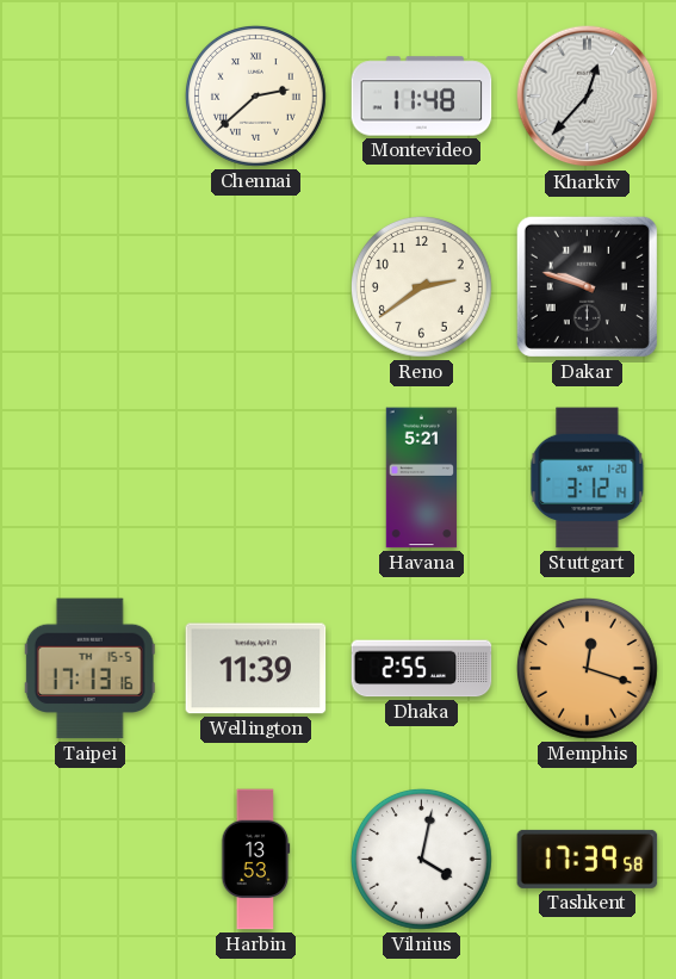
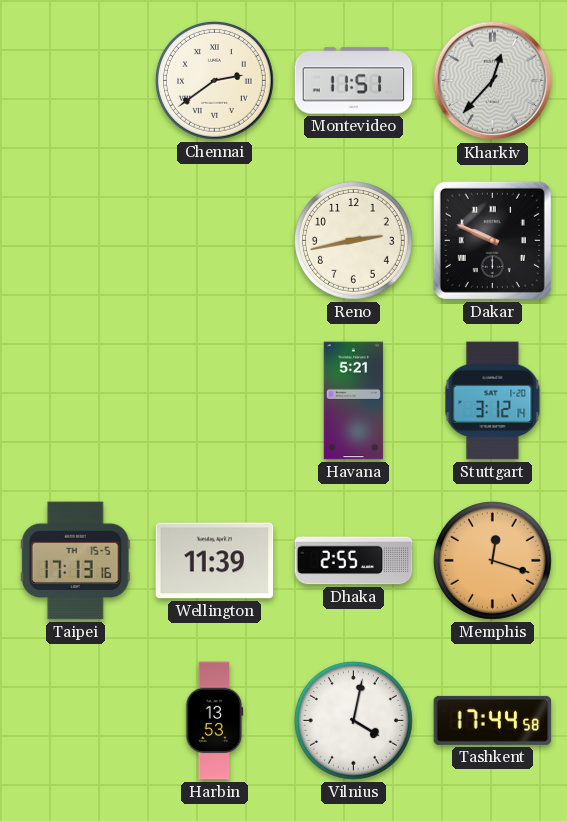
Chennai: 2:38 -> 2:39 (214, 80)
Montevideo: 11:48 -> 11:51 (354, 81)
Reno: 2:39 -> 2:43 (353, 240)
Dakar: 9:48 -> 9:49 (492, 240)
Tashkent: 17:39 -> 17:44 (493, 720)
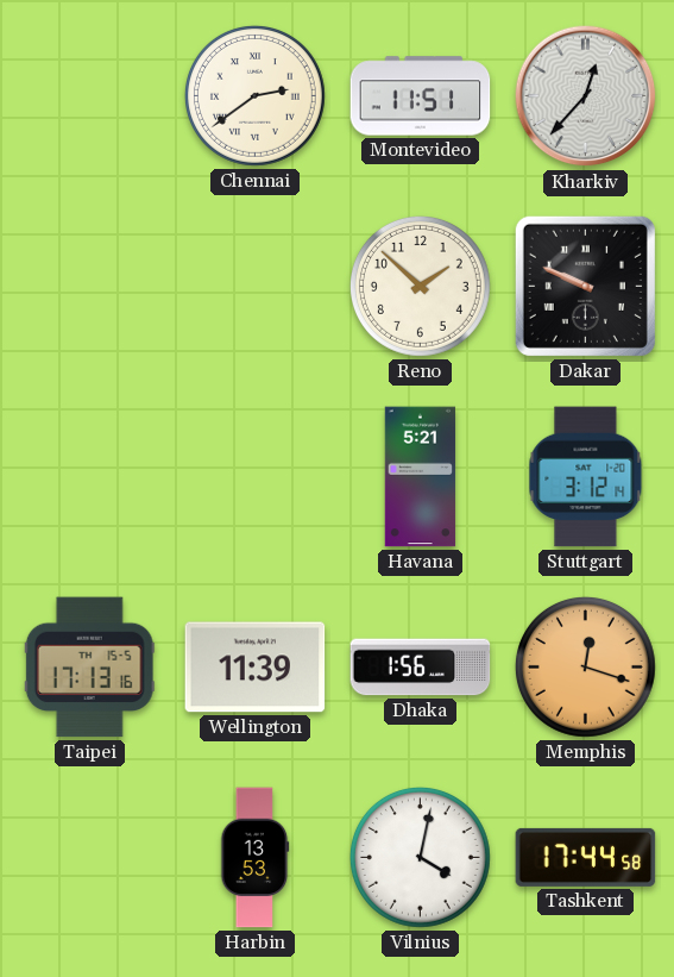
Reno: 2:43 -> 1:52 (420, 286)
Dhaka: 2:55 -> 1:56 (421, 668)
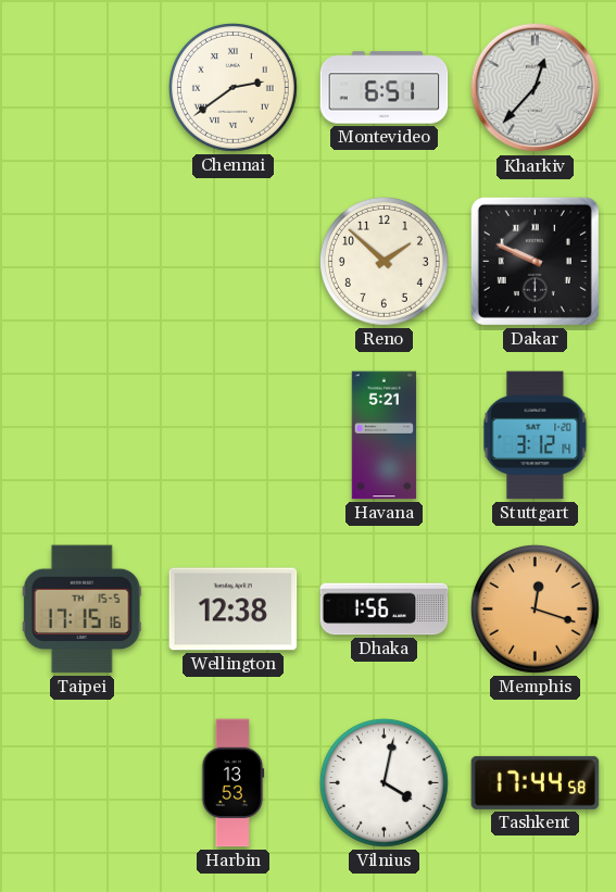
Montevideo: 11:51 -> 6:51 (385, 88)
Taipei: 17:13 -> 17:15 (81, 610)
Wellington: 11:39 -> 12:38 (234, 610)
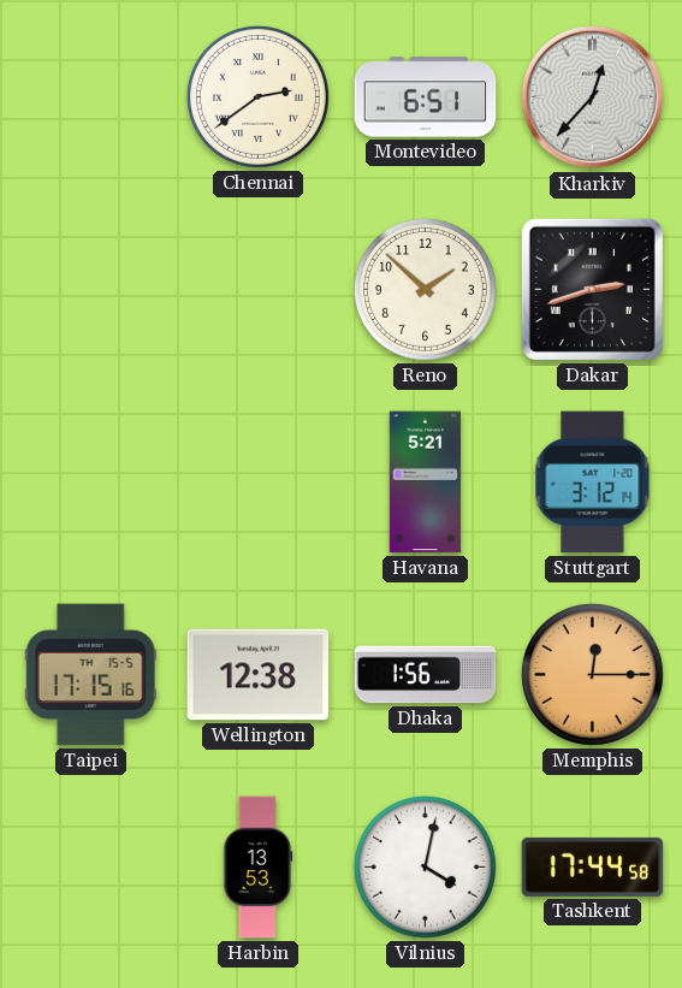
Dakar: 9:49 -> 2:42 (592, 289)
Memphis: 12:18 -> 12:15 (592, 674)
